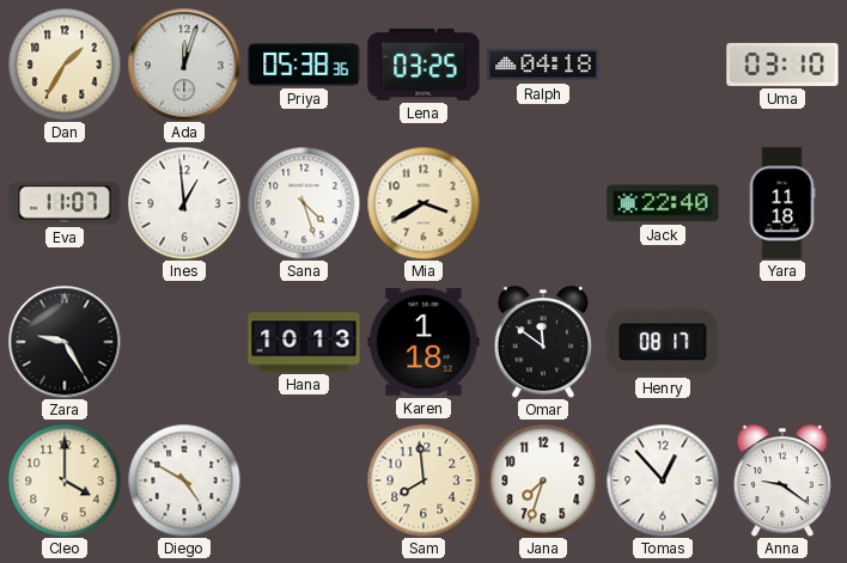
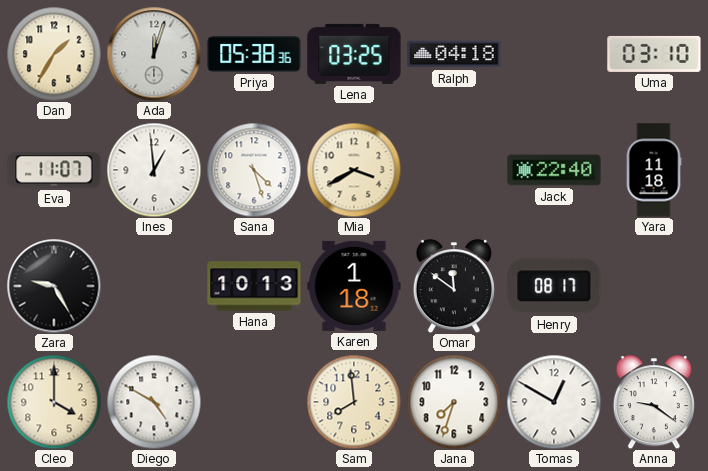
Tomas: 12:53 -> 12:50 (554, 402)
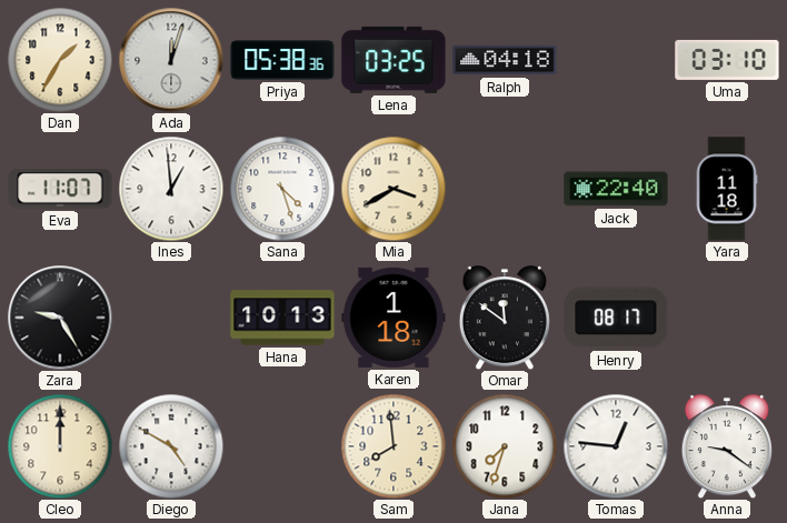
Cleo: 4:00 -> 12:00 (60, 446)
Tomas: 12:50 -> 12:46 (616, 446)
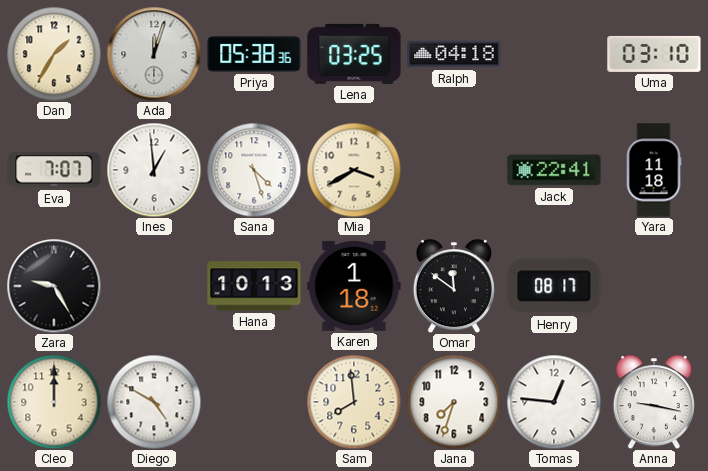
Eva: 11:07 -> 7:07 (54, 170)
Jack: 22:40 -> 22:41 (554, 170)
Anna: 9:21 -> 9:17 (654, 402)
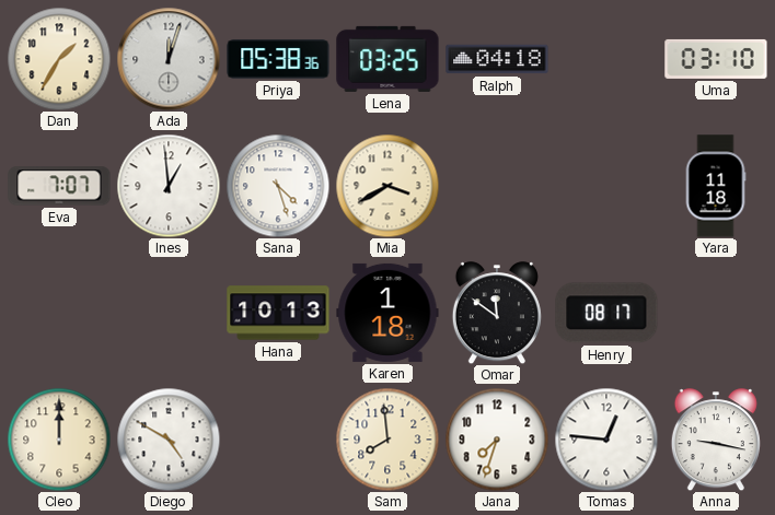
Jack: 22:41 -> none (554, 170)
Zara: 9:25 -> none (54, 286)
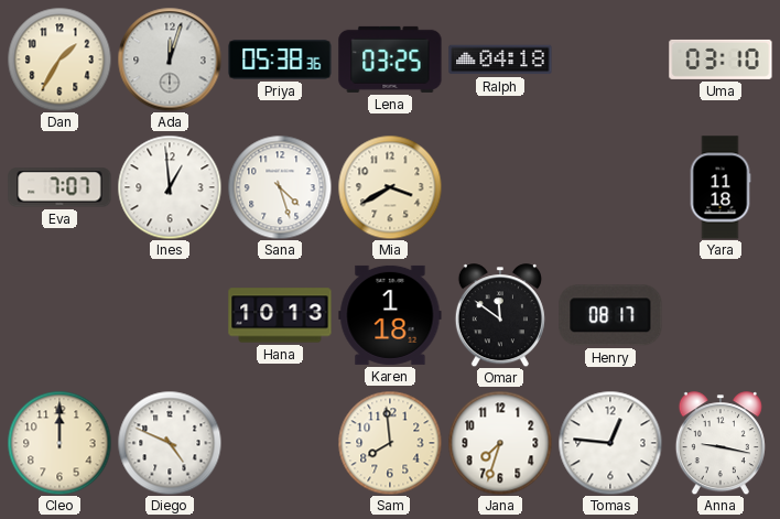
Diego: 4:50 -> 4:49 (170, 443)
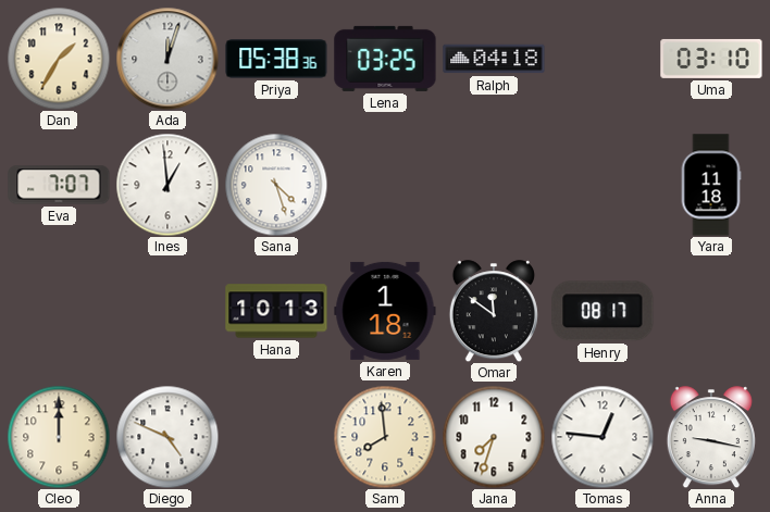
Mia: 3:40 -> none (390, 187)
